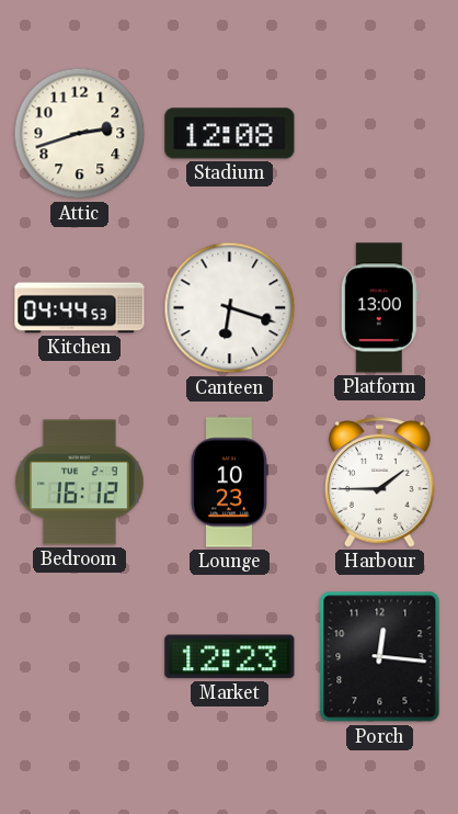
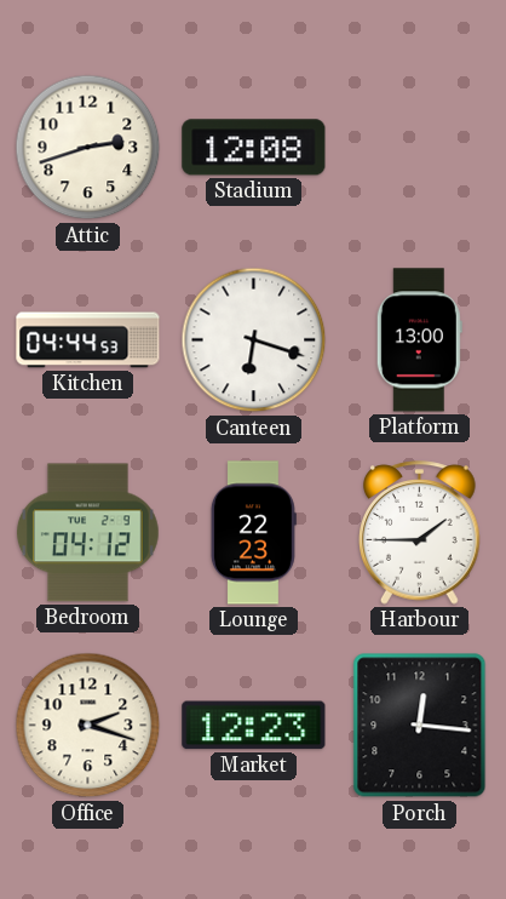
Bedroom: 16:12 -> 04:12 (87, 533)
Lounge: 10:23 -> 22:23 (253, 533)
Office: none -> 2:18 (88, 726)
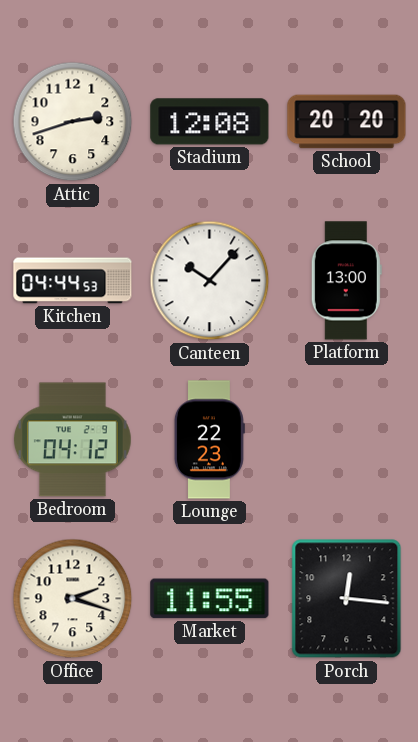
School: none -> 20:20 (347, 122)
Canteen: 6:18 -> 10:07 (210, 281)
Harbour: 1:45 -> none (420, 533)
Market: 12:23 -> 11:55 (210, 599)
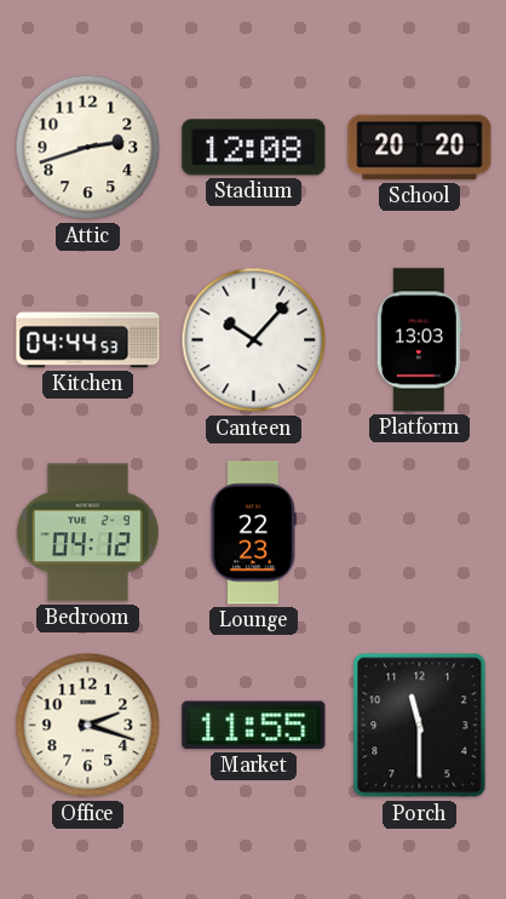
Platform: 13:00 -> 13:03 (419, 340)
Porch: 12:16 -> 11:30 (420, 726)
